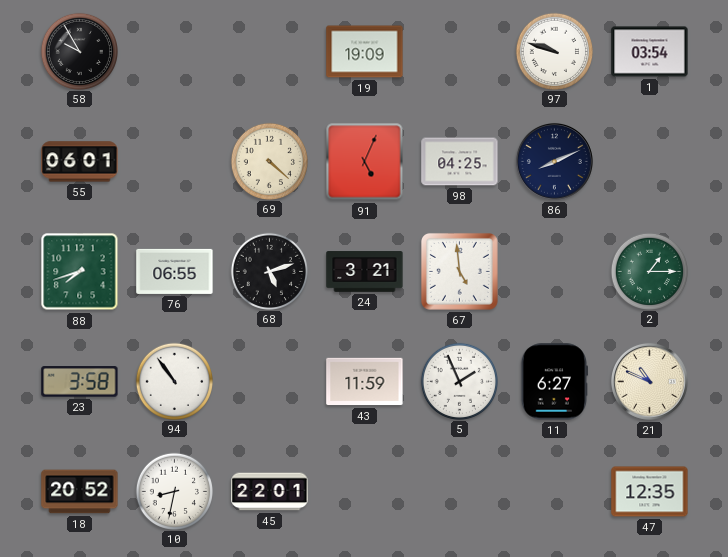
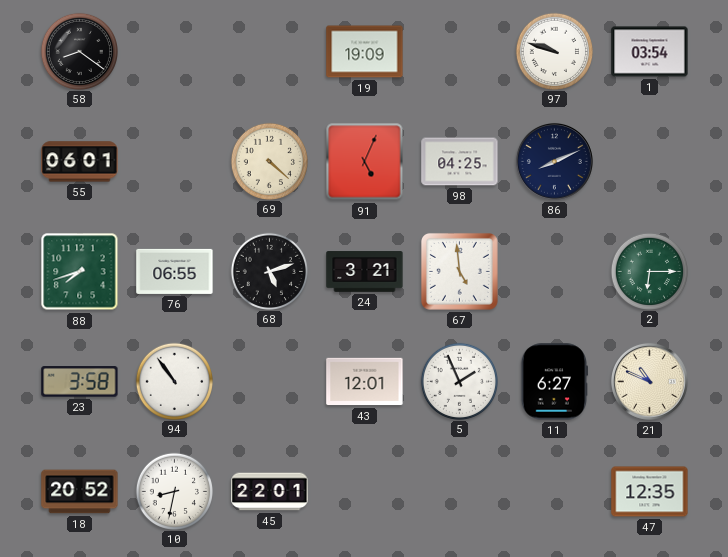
58: 9:55 -> 8:21 (79, 51)
2: 1:15 -> 6:15 (649, 271)
43: 11:59 -> 12:01 (365, 382)
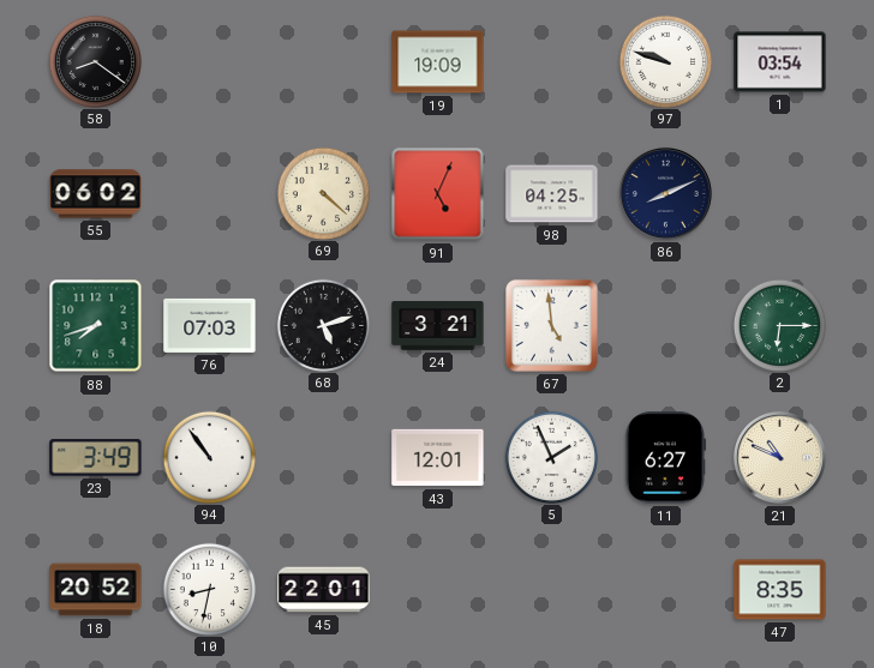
55: 06:01 -> 06:02 (96, 194)
76: 06:55 -> 07:03 (210, 325)
23: 3:58 -> 3:49 (96, 458)
47: 12:35 -> 8:35 (780, 590)
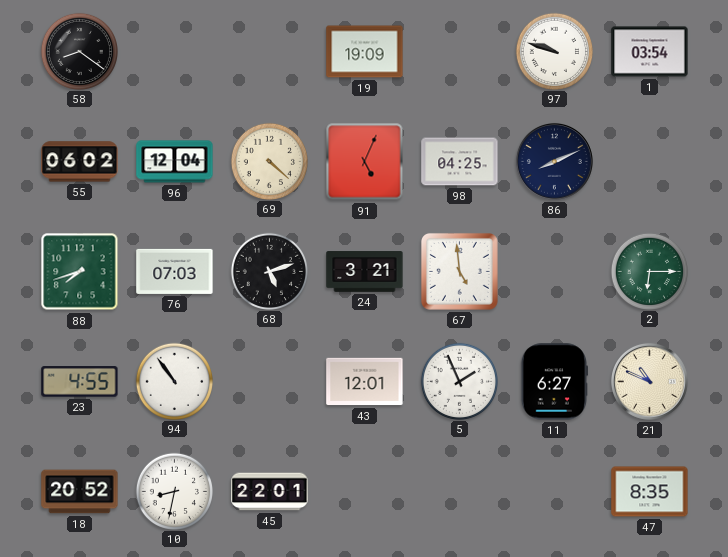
96: none -> 12:04 (175, 162)
23: 3:49 -> 4:55 (80, 382)
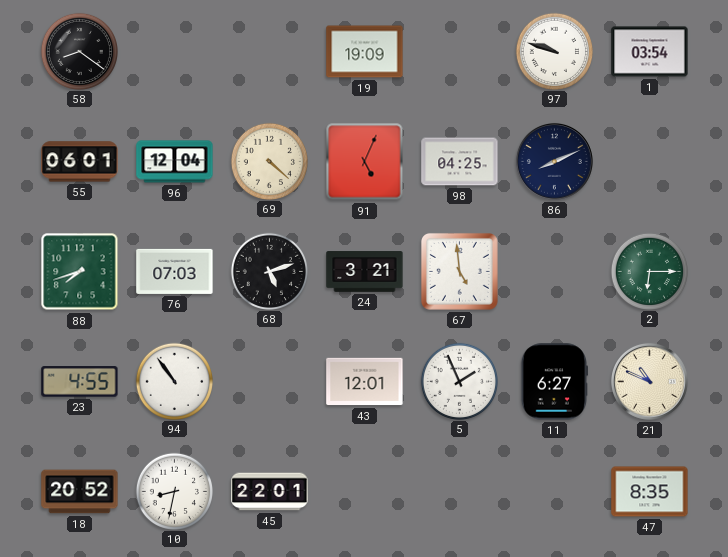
55: 06:02 -> 06:01 (80, 162)
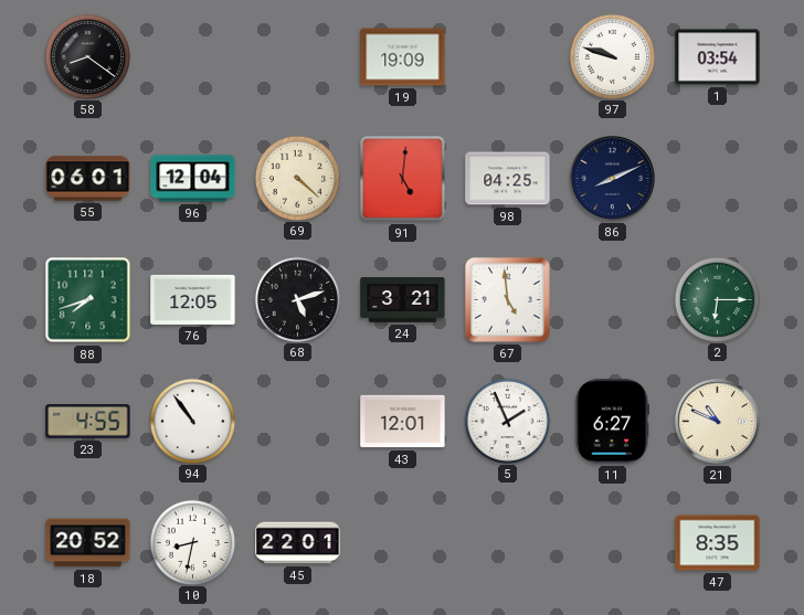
91: 5:04 -> 5:01 (403, 179)
76: 07:03 -> 12:05 (193, 299)
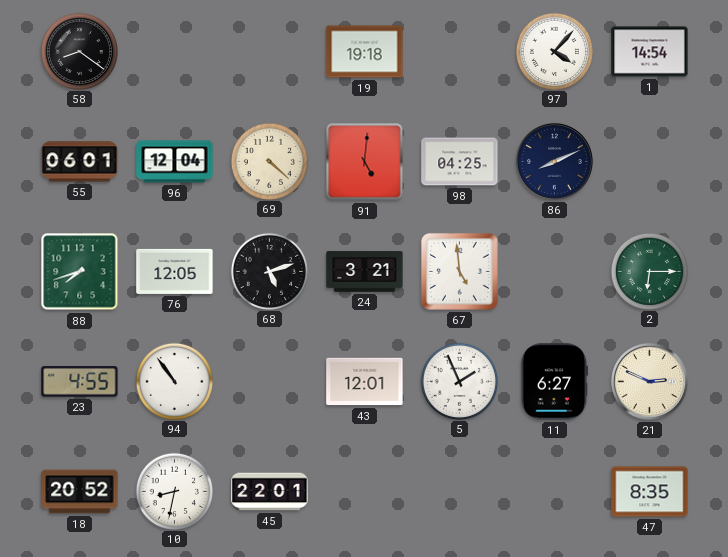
19: 19:09 -> 19:18 (365, 52)
97: 9:48 -> 4:07 (554, 51)
1: 03:54 -> 14:54 (650, 52)
21: 10:49 -> 2:49 (649, 381)
